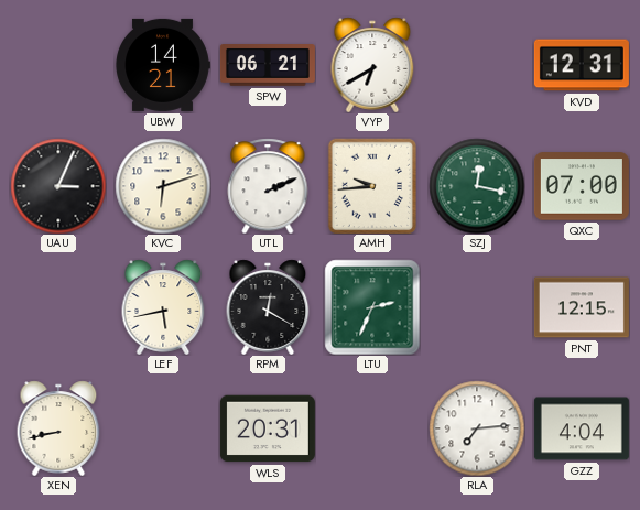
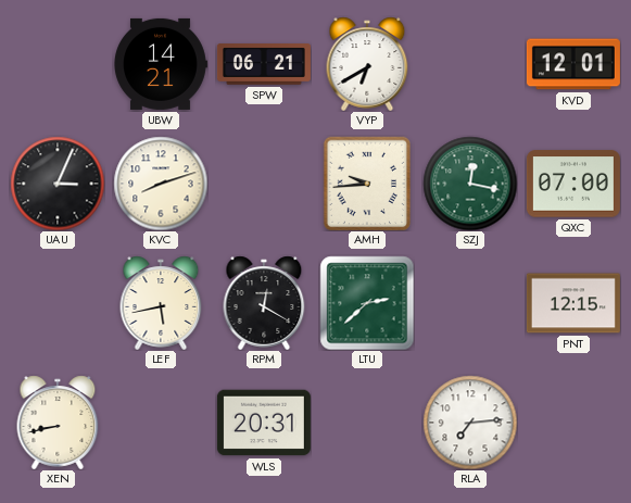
KVD: 12:31 -> 12:01 (573, 64)
KVC: 6:12 -> 8:12 (161, 184)
UTL: 2:11 -> none (268, 186)
LTU: 2:34 -> 2:38 (367, 303)
GZZ: 4:04 -> none (582, 428)
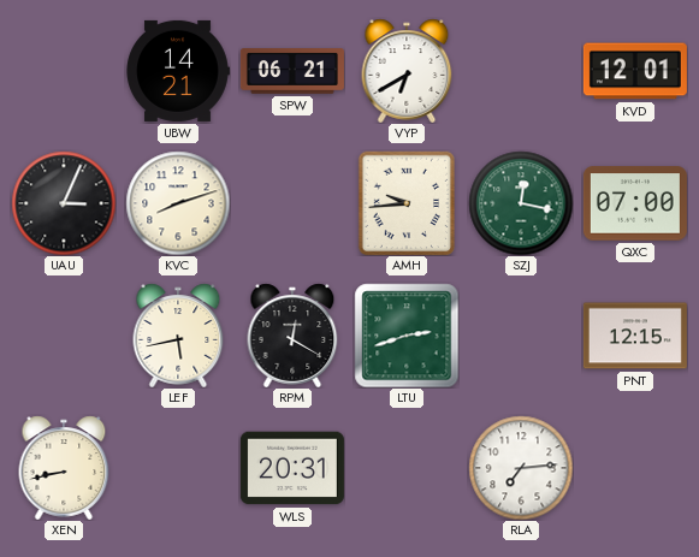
LTU: 2:38 -> 2:42 (407, 336)
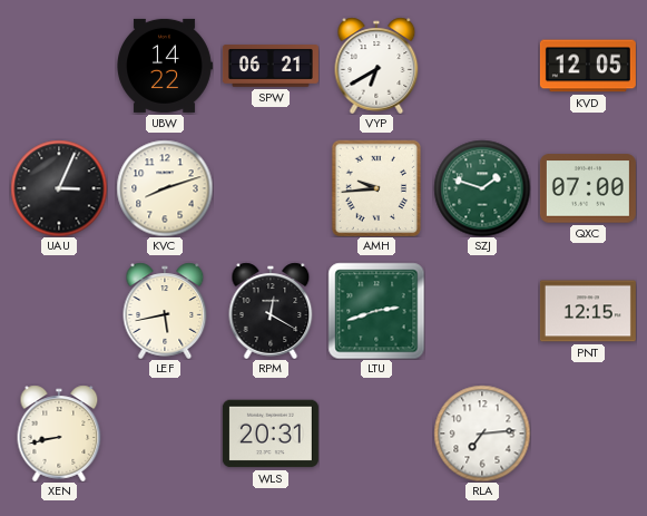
UBW: 14:21 -> 14:22 (165, 66)
KVD: 12:01 -> 12:05 (588, 66)
SZJ: 12:17 -> 1:48 (482, 188)
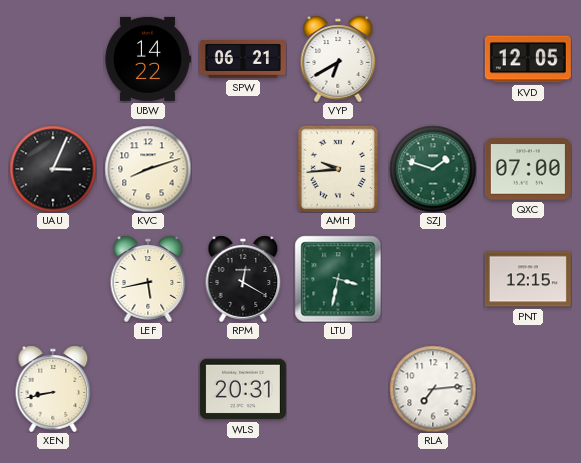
LTU: 2:42 -> 3:32 (338, 279)
